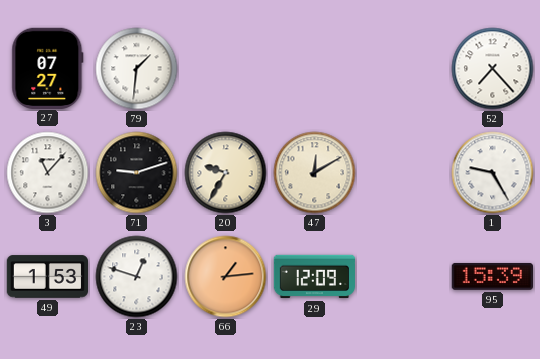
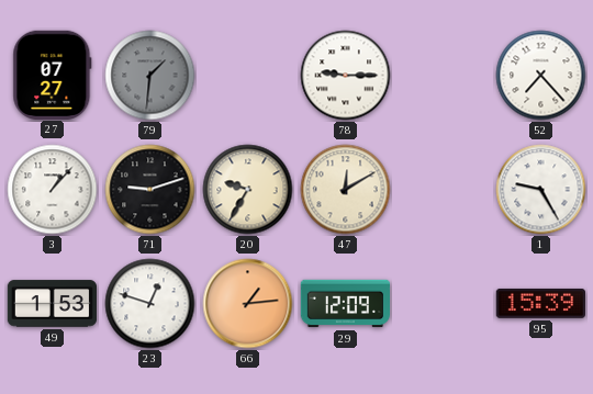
79 dial: white -> grey (150, 76)
78: none -> 9:15 (346, 76)
3: 11:07 -> 1:07 (53, 190)
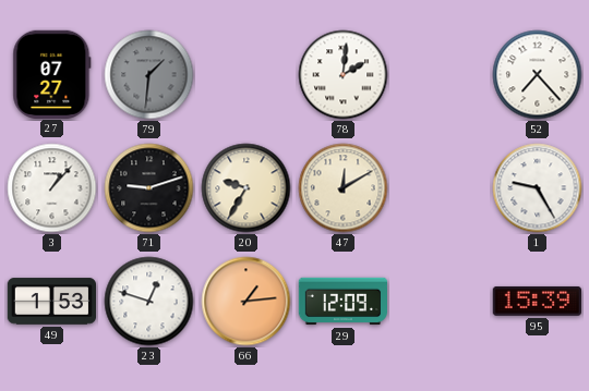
78: 9:15 -> 2:01 (344, 75)
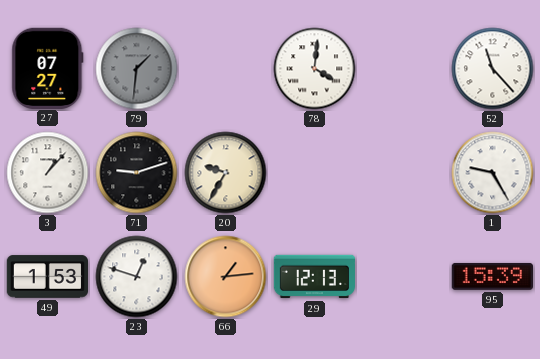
78: 2:01 -> 4:01 (315, 69)
52: 7:23 -> 11:23 (493, 69)
47: 12:10 -> none (344, 188)
29: 12:09 -> 12:13 (315, 277)
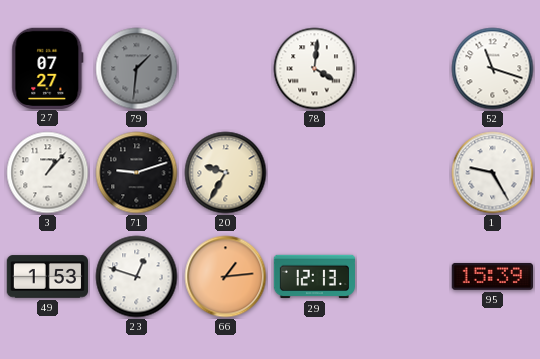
52: 11:23 -> 11:18 (493, 69)
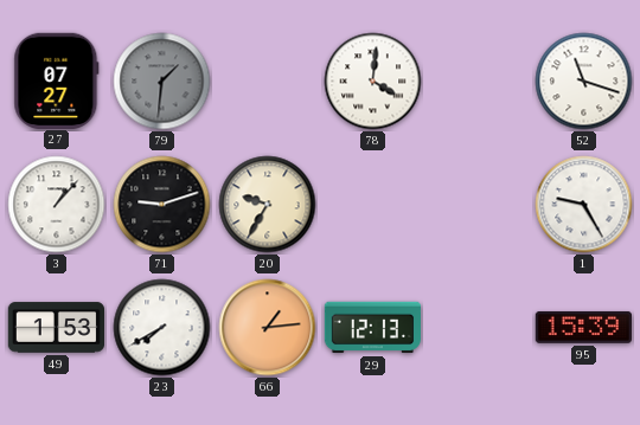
23: 12:48 -> 7:40 (162, 328)
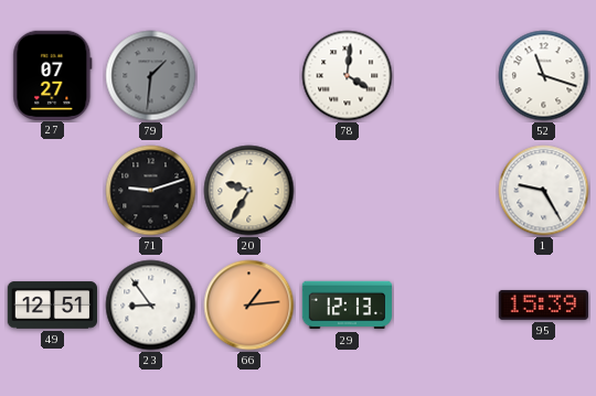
3: 1:07 -> none (57, 205)
49: 1:53 -> 12:51 (52, 306)
23: 7:40 -> 8:54 (151, 306)
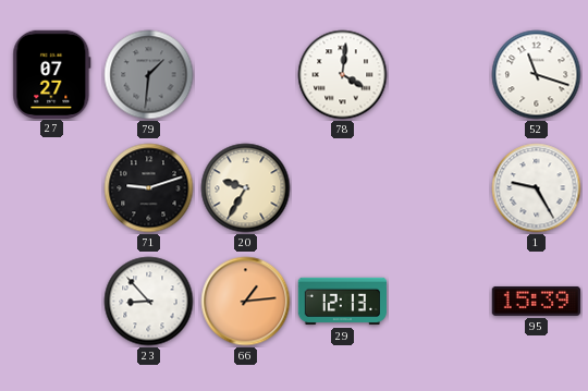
49: 12:51 -> none (52, 306)
23: 8:54 -> 8:53 (149, 302)
